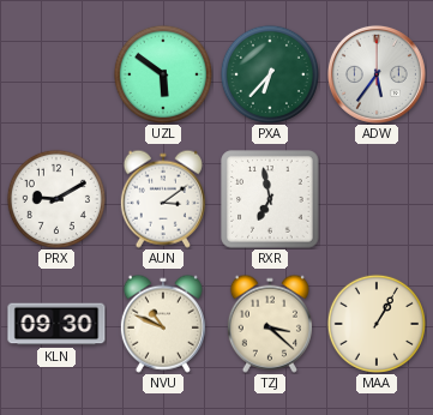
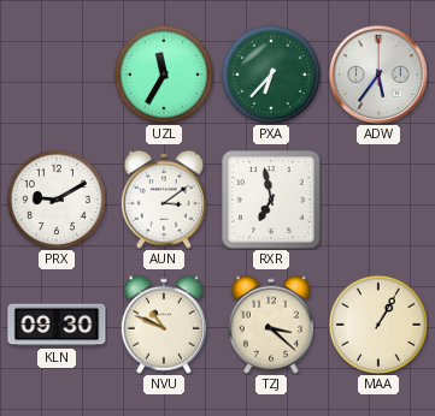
UZL: 5:51 -> 11:35 (164, 75)
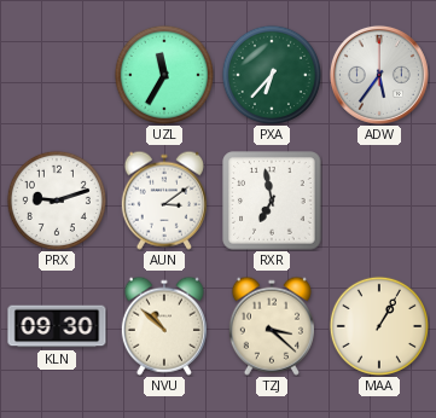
PRX: 9:10 -> 9:12 (57, 201)
NVU: 10:49 -> 10:52 (164, 326)
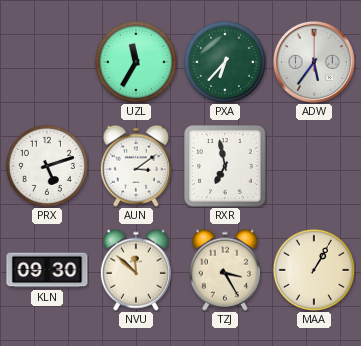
PRX: 9:12 -> 5:12 (47, 166)
NVU: 10:52 -> 11:52 (136, 270)
TZJ: 3:22 -> 3:25 (225, 270)
